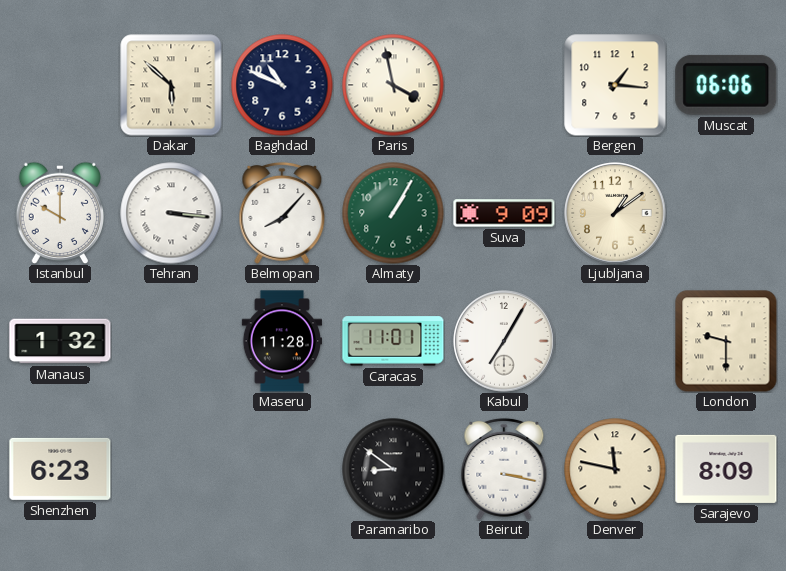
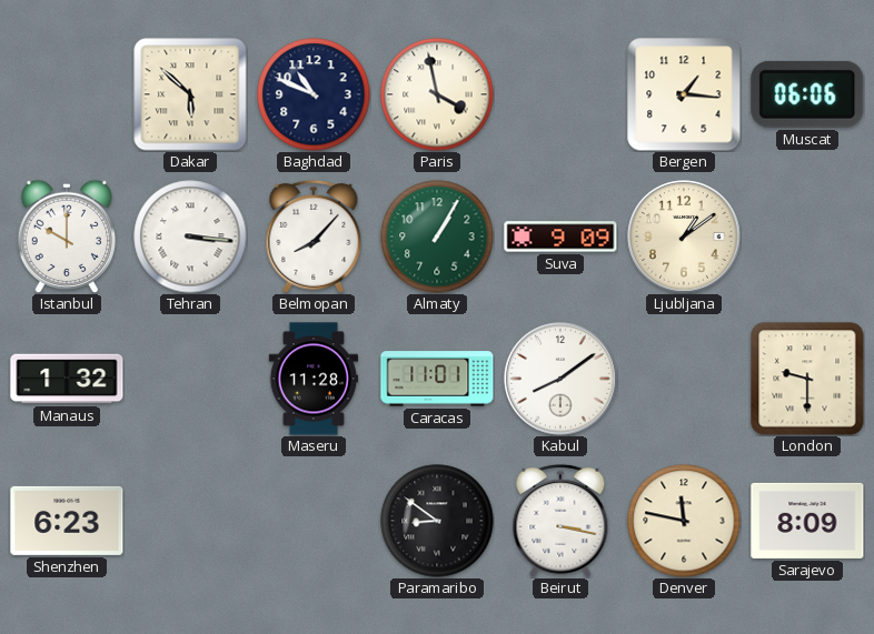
Kabul: 7:05 -> 8:09 (560, 379)
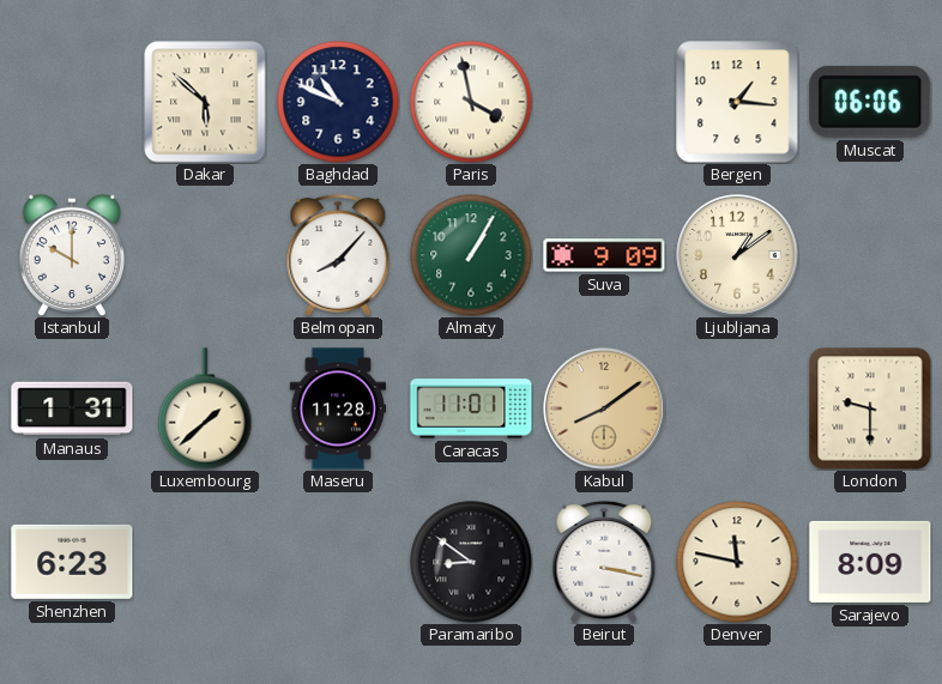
Tehran: 3:16 -> none (190, 237)
Manaus: 1:32 -> 1:31 (72, 408)
Luxembourg: none -> 1:38 (205, 408)
Kabul dial: white -> champagne (604, 408)
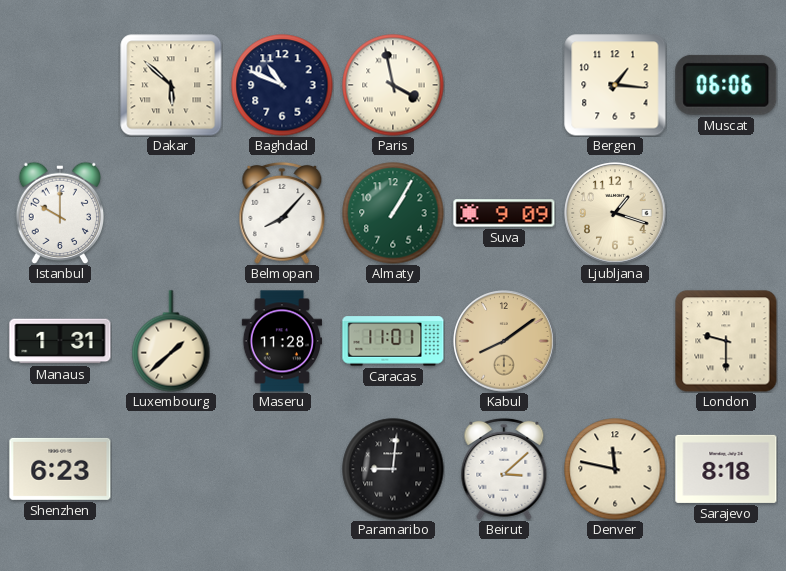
Ljubljana: 1:09 -> 1:18 (615, 213)
Paramaribo: 8:51 -> 9:01 (393, 469)
Beirut: 3:17 -> 3:08 (504, 469)
Sarajevo: 8:09 -> 8:18 (726, 469)
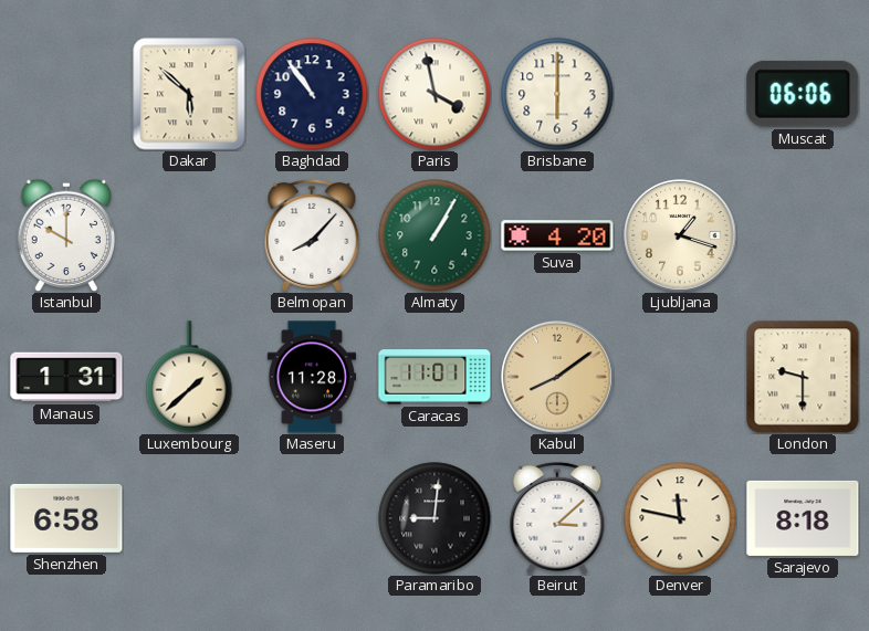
Baghdad: 10:49 -> 10:54 (312, 94)
Brisbane: none -> 6:00 (557, 94)
Bergen: 1:16 -> none (615, 85)
Suva: 9:09 -> 4:20 (557, 235)
Shenzhen: 6:23 -> 6:58 (66, 518)
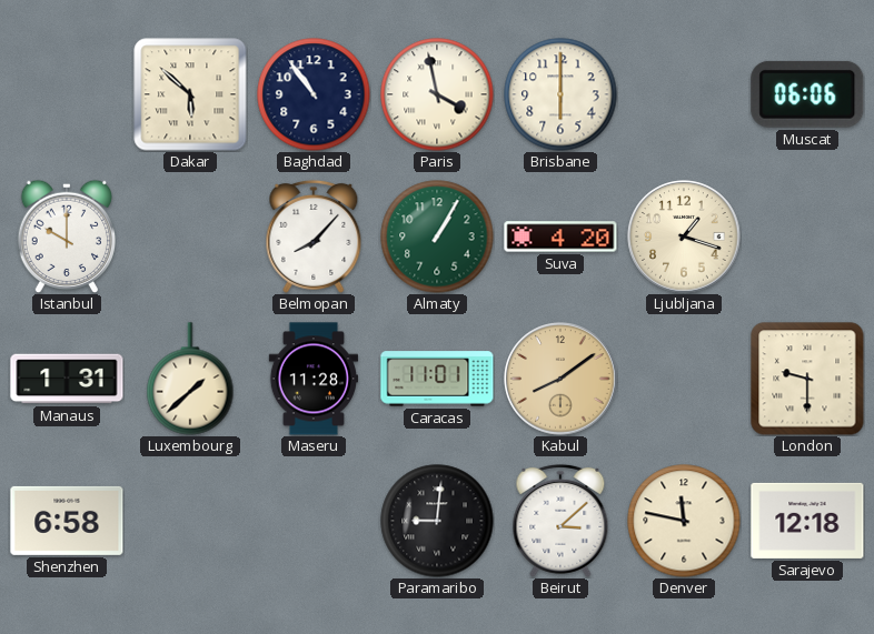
Sarajevo: 8:18 -> 12:18 (807, 521)
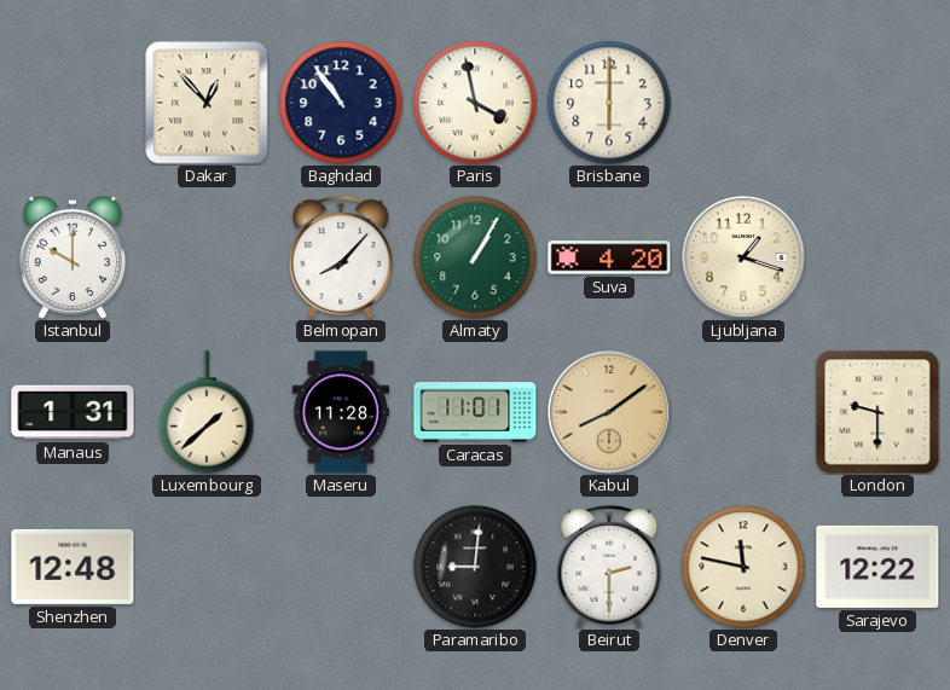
Dakar: 5:52 -> 12:53 (207, 103)
Muscat: 06:06 -> none (807, 94)
Shenzhen: 6:58 -> 12:48 (73, 567)
Beirut: 3:08 -> 2:30 (609, 567)
Sarajevo: 12:18 -> 12:22 (877, 567)
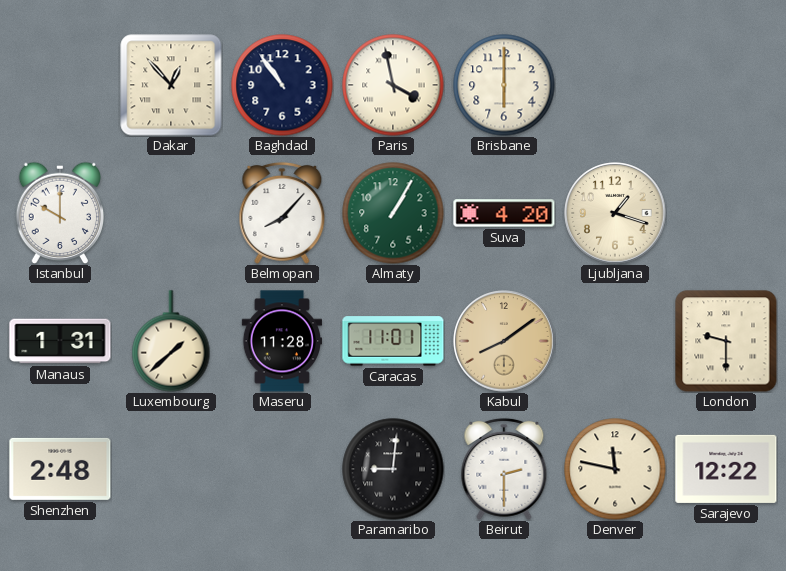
Shenzhen: 12:48 -> 2:48 (60, 469)
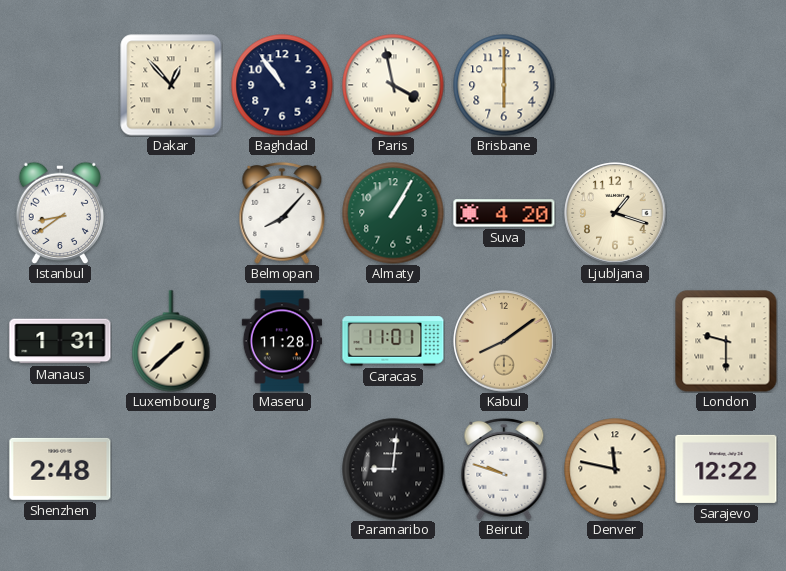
Istanbul: 10:00 -> 8:39 (59, 213)
Beirut: 2:30 -> 9:48 (504, 469)
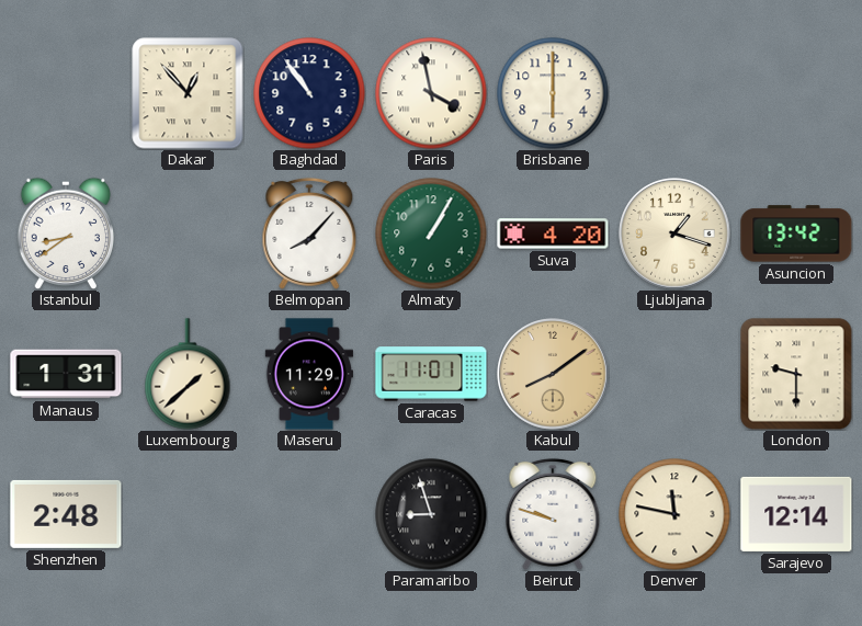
Asuncion: none -> 13:42 (796, 234)
Maseru: 11:28 -> 11:29 (308, 374)
Paramaribo: 9:01 -> 8:57 (431, 514)
Sarajevo: 12:22 -> 12:14 (796, 514)
